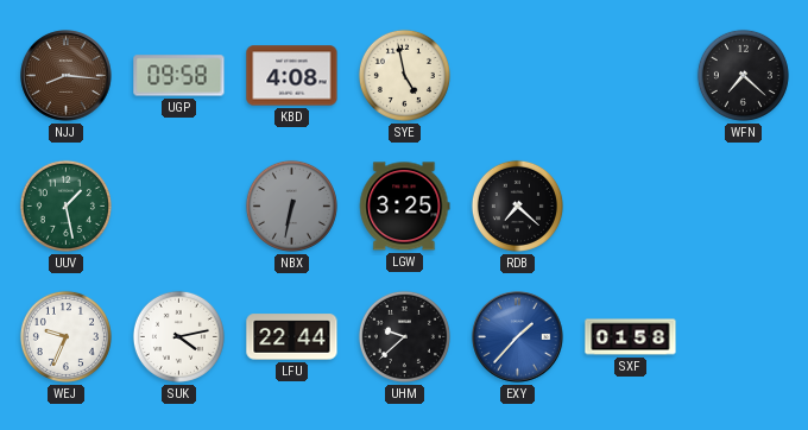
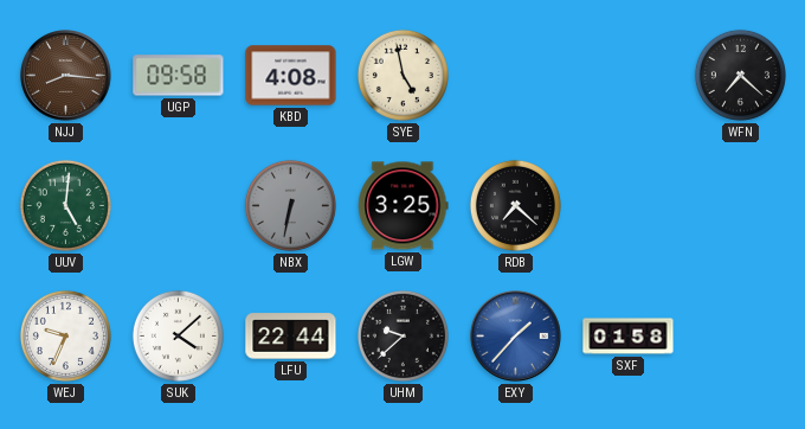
UUV: 1:28 -> 5:01 (65, 205)
SUK: 4:13 -> 4:08 (178, 335)
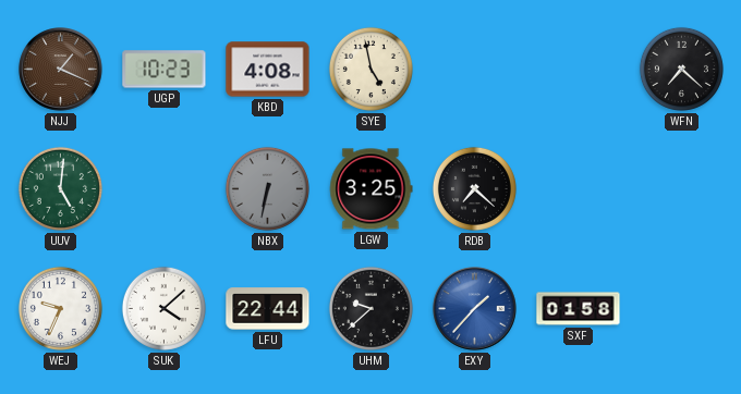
NJJ: 8:16 -> 1:19 (61, 70)
UGP: 09:58 -> 10:23 (165, 70)
